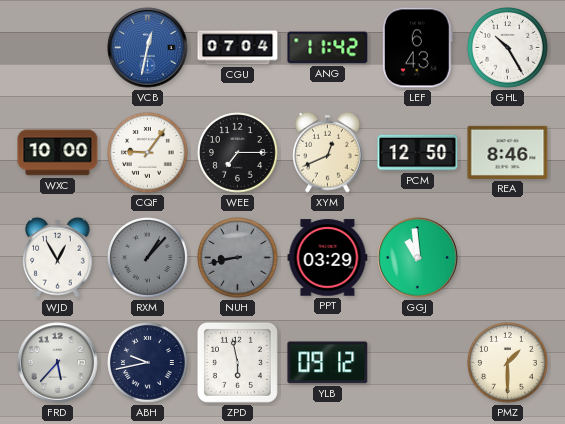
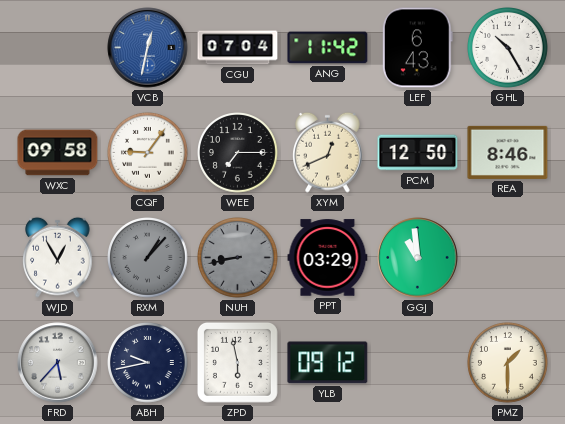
WXC: 10:00 -> 09:58 (58, 153)
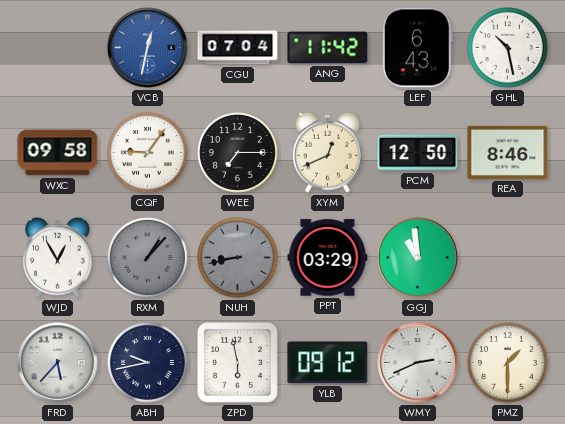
GHL: 10:25 -> 10:28 (508, 48)
WMY: none -> 2:41 (418, 363)
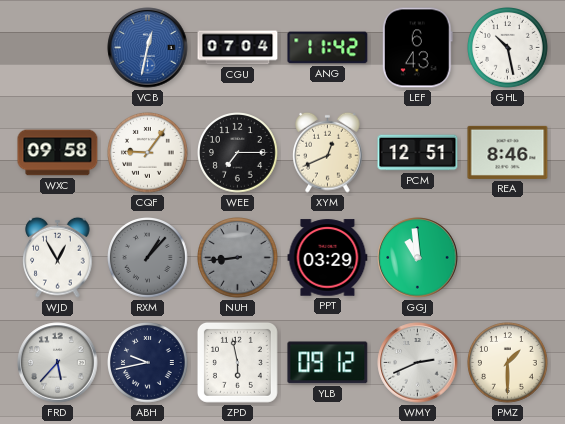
PCM: 12:50 -> 12:51 (418, 153)
NUH: 8:43 -> 8:44 (238, 258)
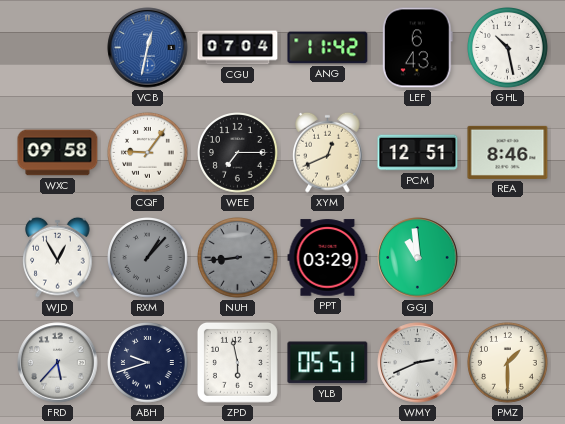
ABH: 9:43 -> 9:42 (148, 363)
YLB: 09:12 -> 05:51 (328, 363)
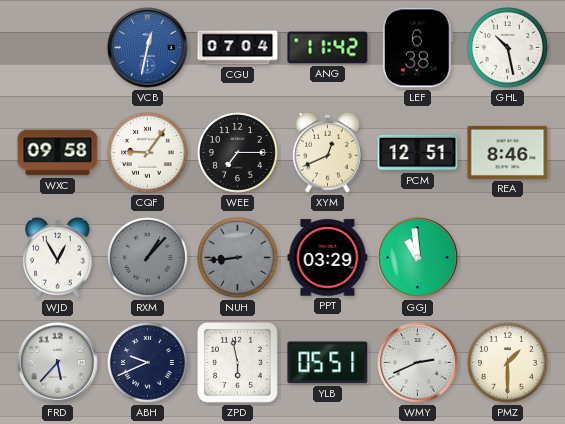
LEF: 6:43 -> 6:38 (417, 48)
ABH: 9:42 -> 9:41 (148, 363)
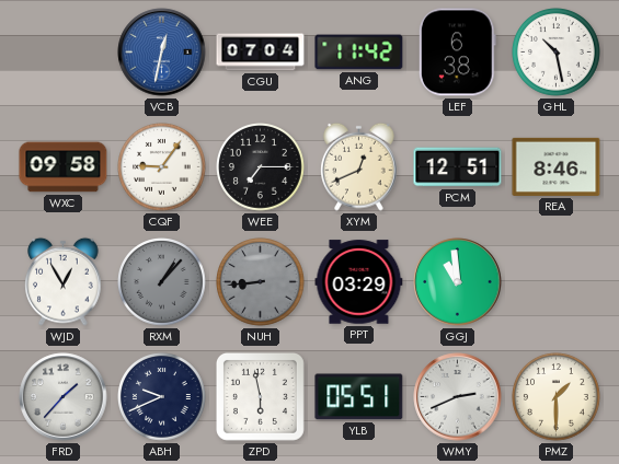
FRD: 5:37 -> 1:37 (64, 397)
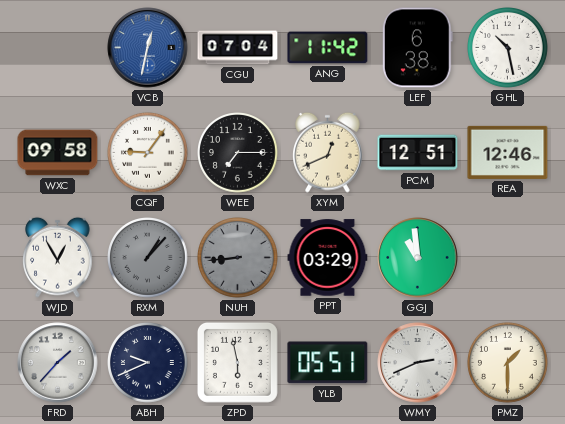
REA: 8:46 -> 12:46 (508, 152)
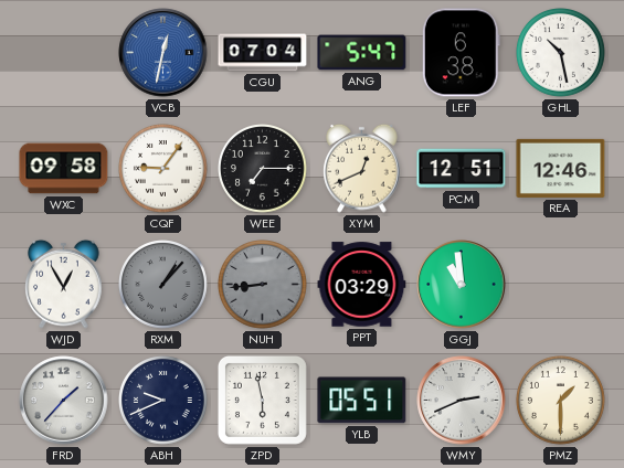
ANG: 11:42 -> 5:47 (362, 53)
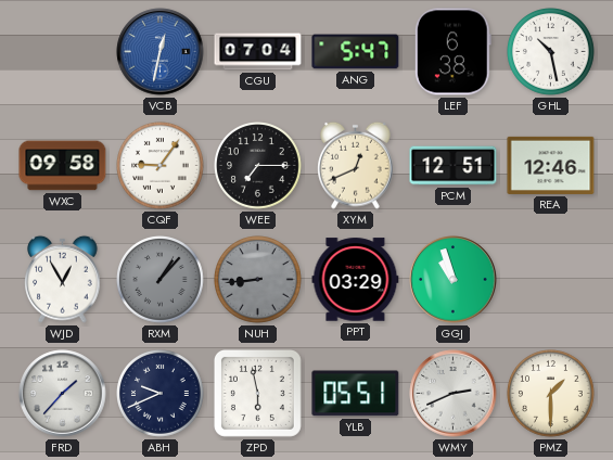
GGJ: 10:59 -> 10:57 (454, 280)
